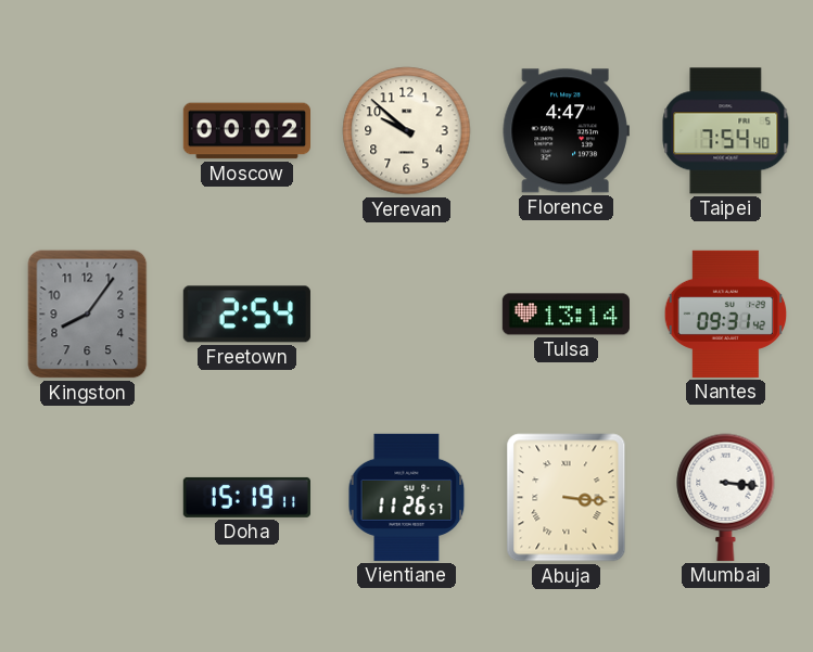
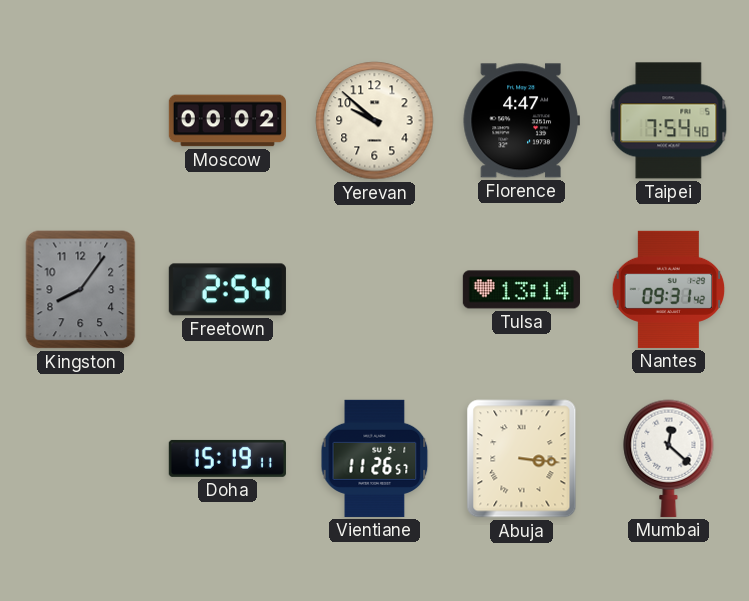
Mumbai: 3:16 -> 12:22 (669, 458)
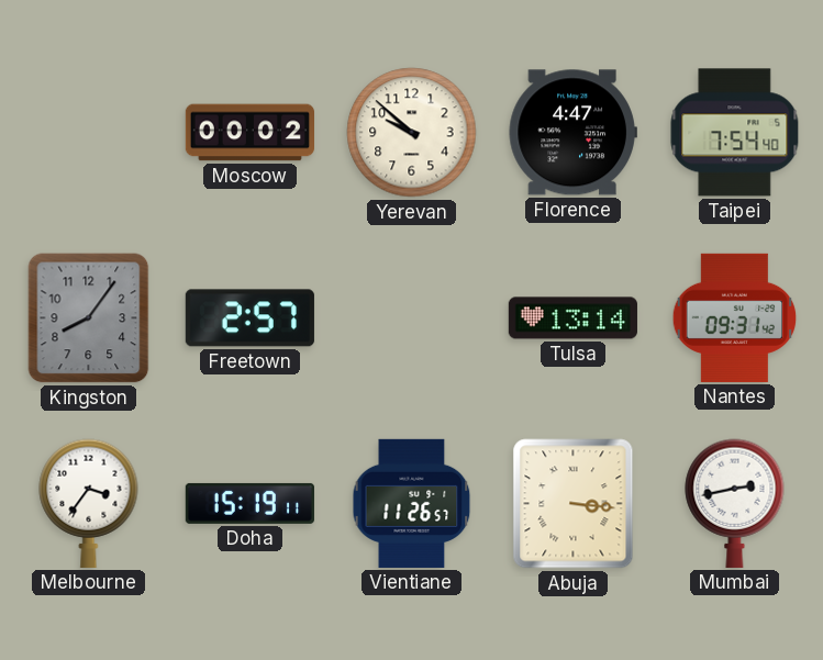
Freetown: 2:54 -> 2:57 (249, 318)
Melbourne: none -> 3:36 (89, 503)
Mumbai: 12:22 -> 2:43 (735, 503)
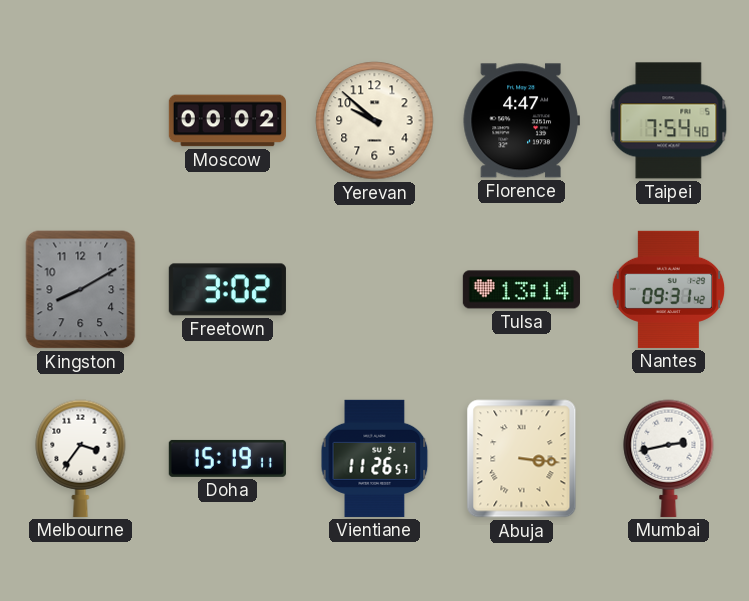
Kingston: 8:06 -> 8:10 (81, 290)
Freetown: 2:57 -> 3:02 (227, 290)
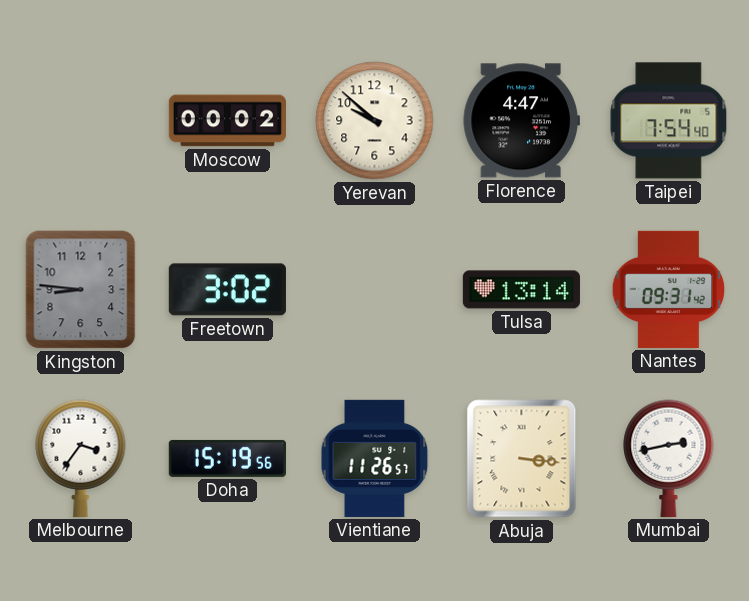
Kingston: 8:10 -> 8:46 (81, 290)
Doha: 15:19:11 -> 15:19:56 (227, 458)
